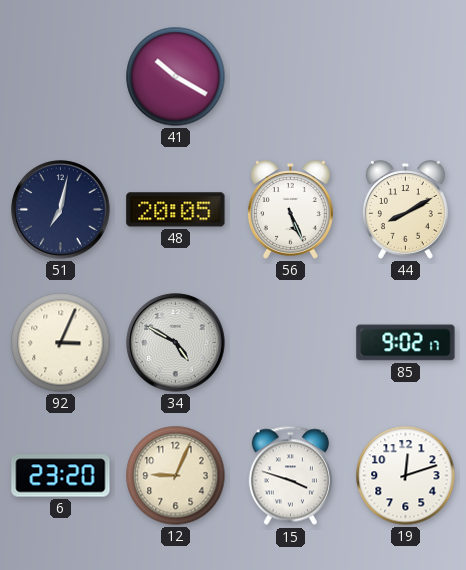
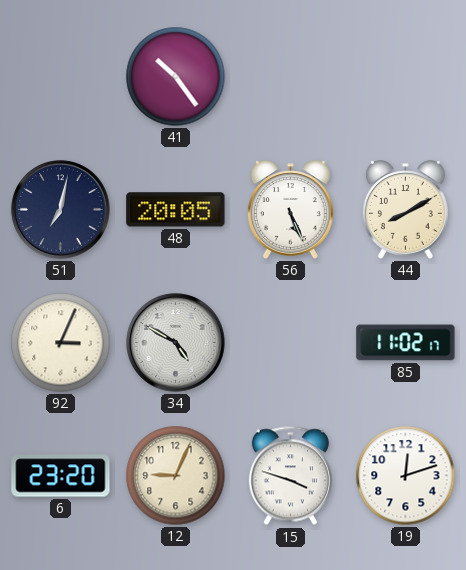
41: 10:20 -> 10:24 (176, 77)
85: 9:02 -> 11:02 (406, 343)
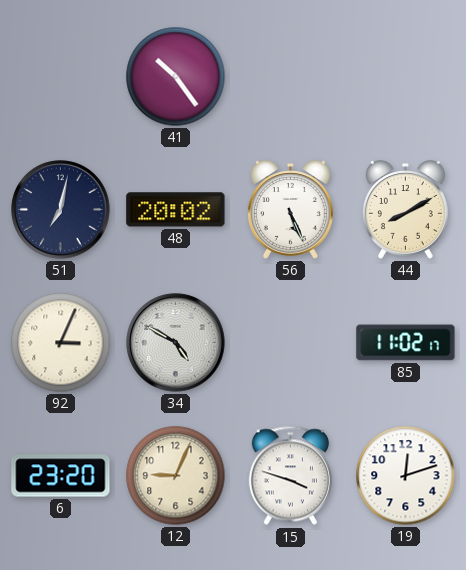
48: 20:05 -> 20:02 (176, 210)
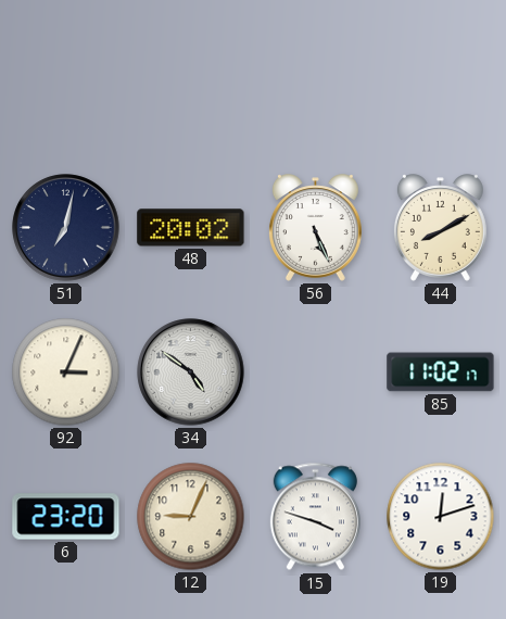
41: 10:24 -> none (176, 77)
34: 4:50 -> 4:51 (191, 372)
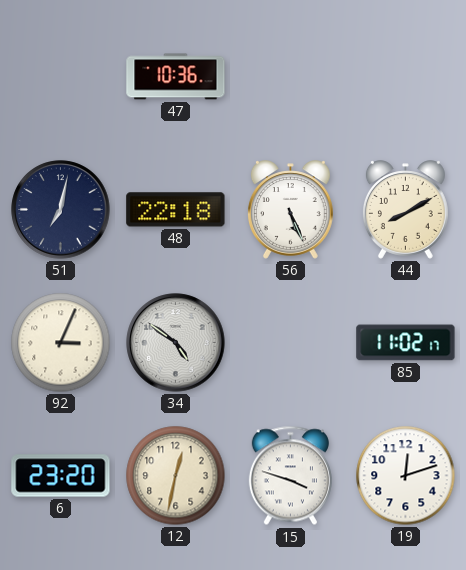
47: none -> 10:36 (176, 77)
48: 20:02 -> 22:18 (176, 210)
12: 9:04 -> 12:32 (176, 476)
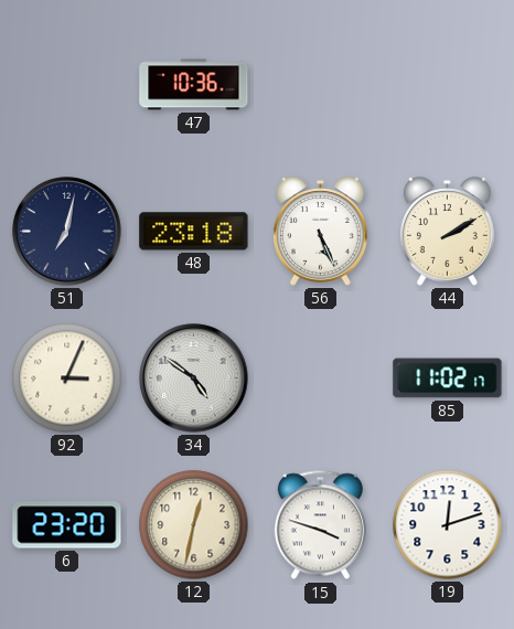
48: 22:18 -> 23:18 (194, 232)
44: 8:10 -> 2:10 (447, 232)
